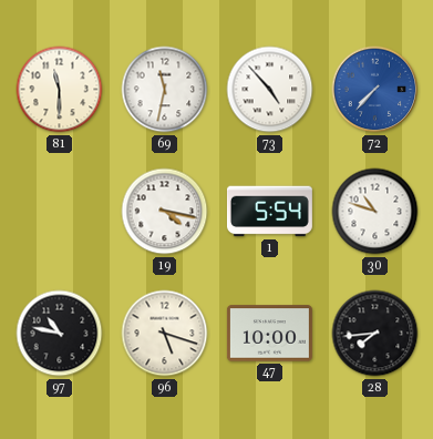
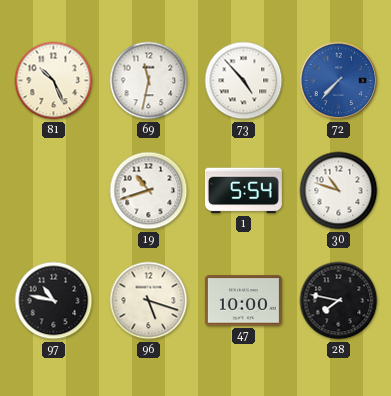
81: 11:30 -> 10:26 (54, 81)
19: 4:17 -> 10:42 (149, 191)
28: 7:44 -> 7:47 (339, 301)
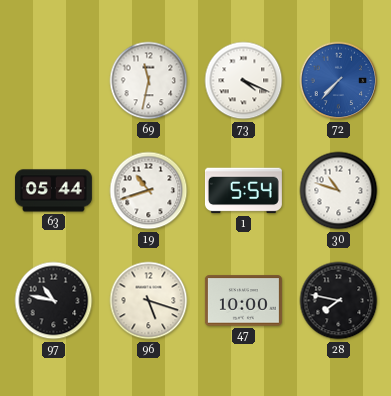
81: 10:26 -> none (54, 81)
73: 4:53 -> 4:19 (244, 81)
63: none -> 05:44 (53, 191)
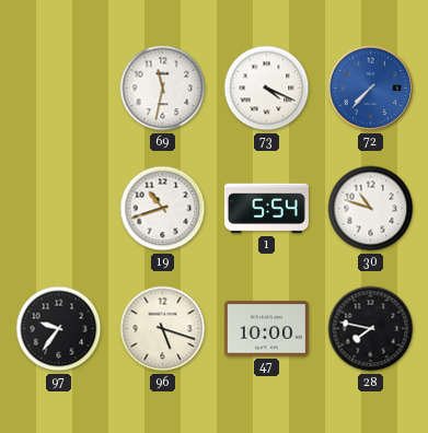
63: 05:44 -> none (53, 191)
97: 10:47 -> 9:36 (59, 329)
